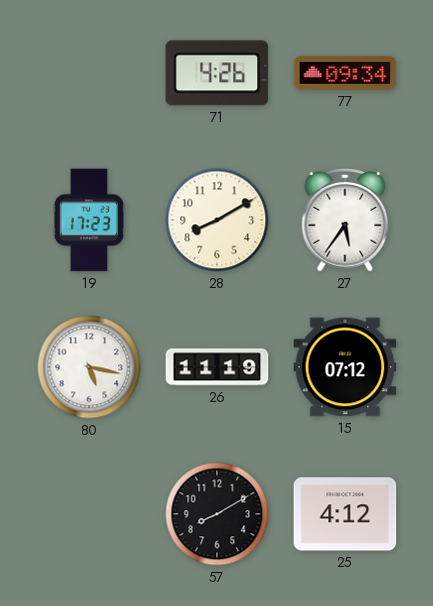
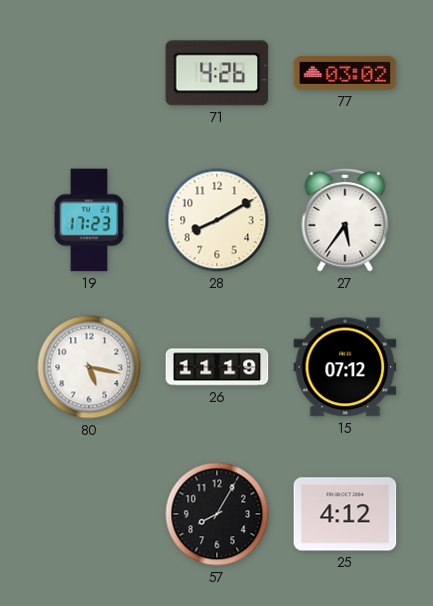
77: 09:34 -> 03:02 (345, 73)
57: 8:10 -> 8:05 (217, 514)
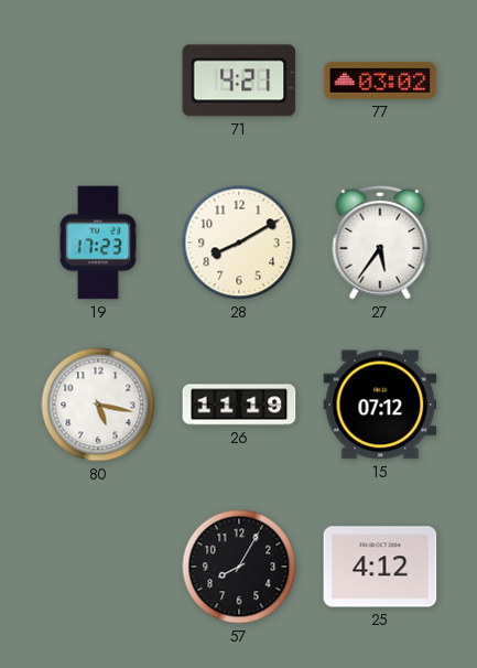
71: 4:26 -> 4:21 (239, 80)
